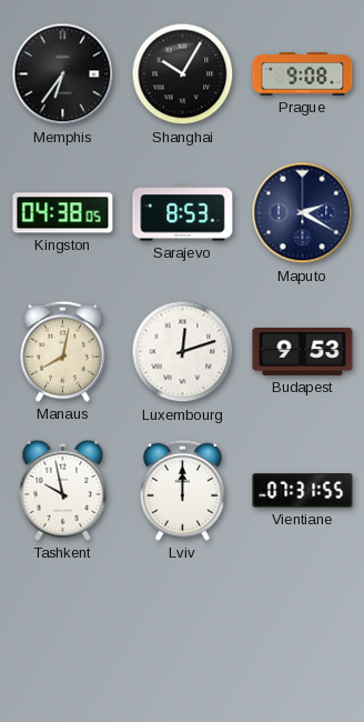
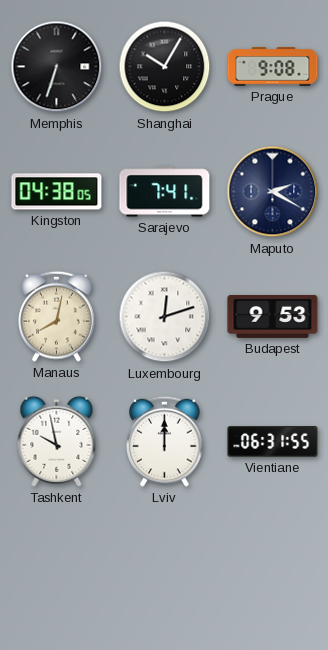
Memphis: 6:36 -> 6:33 (57, 67)
Sarajevo: 8:53 -> 7:41 (165, 192)
Vientiane: 07:31 -> 06:31 (273, 442)
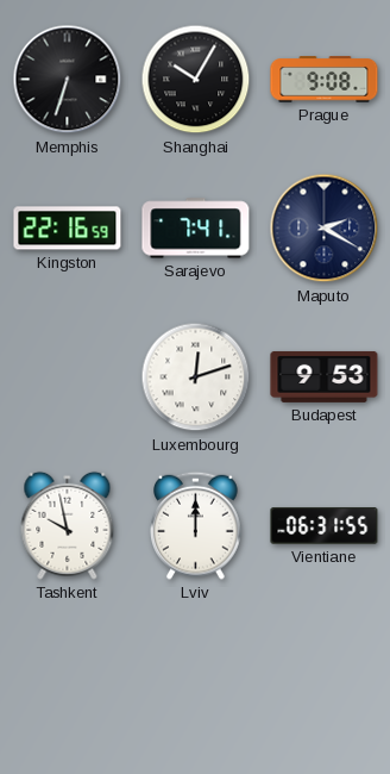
Kingston: 04:38 -> 22:16 (68, 229)
Manaus: 8:02 -> none (57, 316)
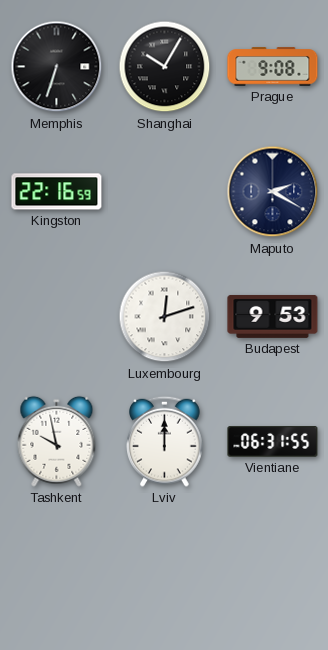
Sarajevo: 7:41 -> none (196, 229)
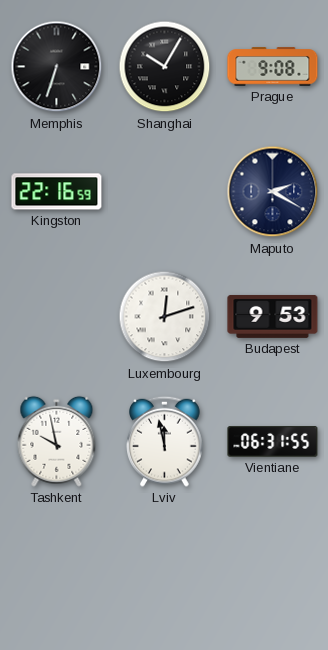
Lviv: 12:00 -> 11:58 (165, 441)
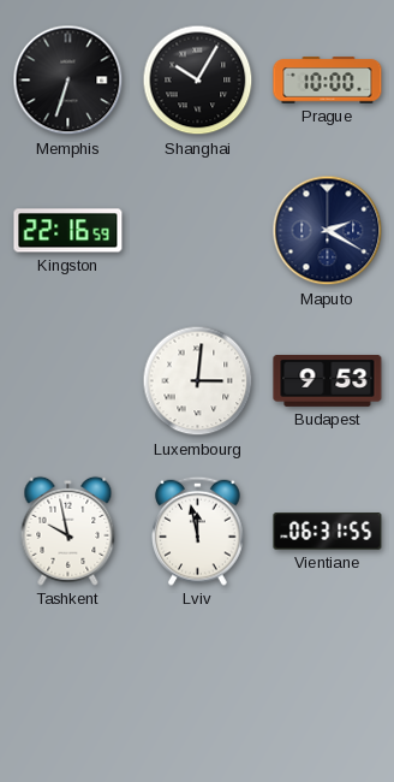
Prague: 9:08 -> 10:00 (328, 81)
Luxembourg: 12:12 -> 3:01 (198, 381)
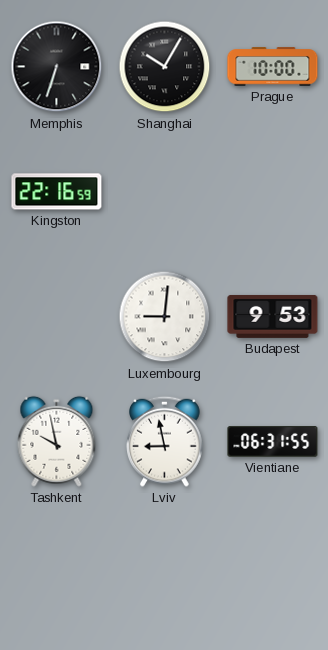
Maputo: 2:20 -> none (328, 231)
Luxembourg: 3:01 -> 9:01 (165, 317)
Lviv: 11:58 -> 8:58 (165, 441)
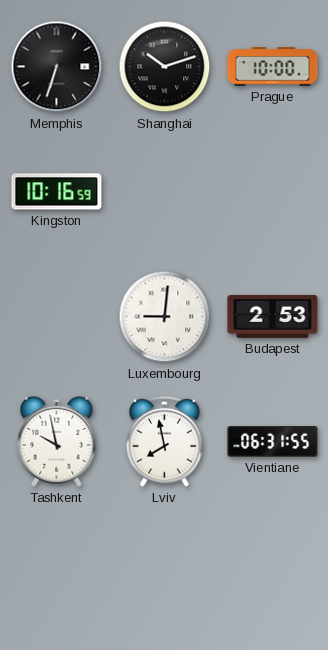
Shanghai: 10:05 -> 10:12 (165, 67)
Kingston: 22:16 -> 10:16 (57, 192)
Budapest: 9:53 -> 2:53 (273, 316)
Lviv: 8:58 -> 7:58 (165, 441)
